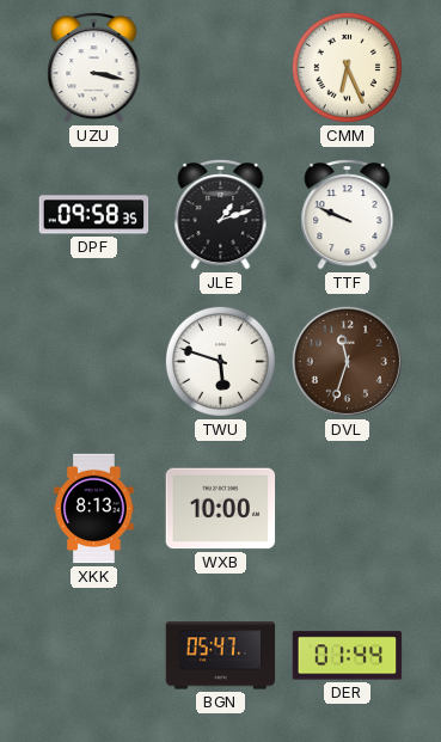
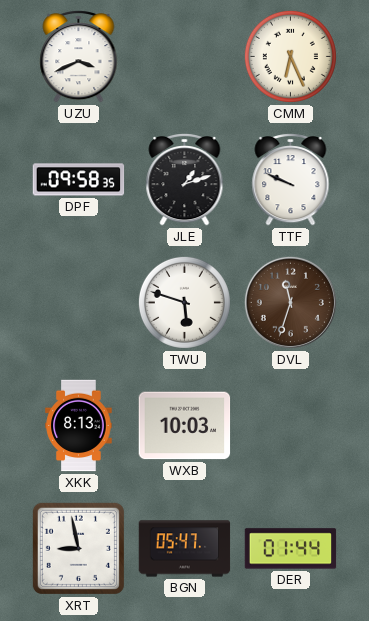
UZU: 3:17 -> 3:41 (79, 57)
WXB: 10:00 -> 10:03 (185, 426)
XRT: none -> 8:58 (78, 548)
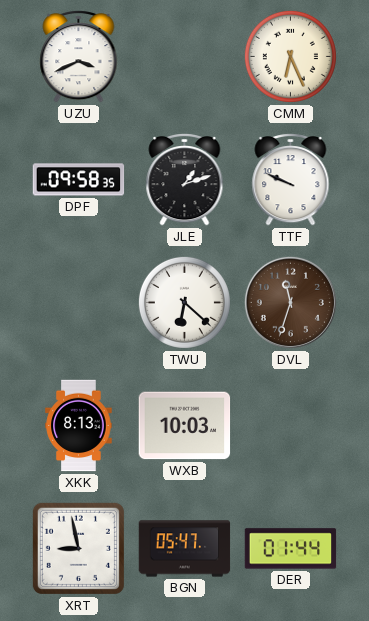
TWU: 5:48 -> 6:22 (184, 302)
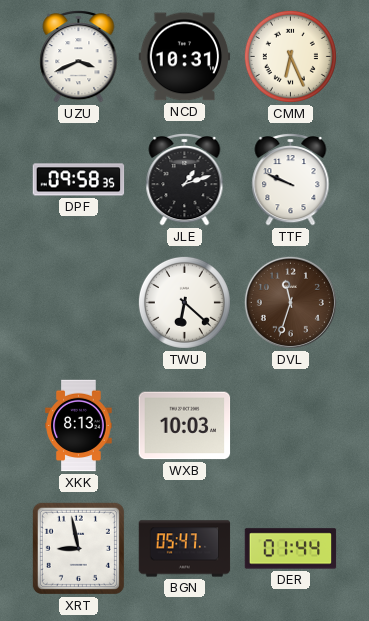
NCD: none -> 10:31 (185, 57)
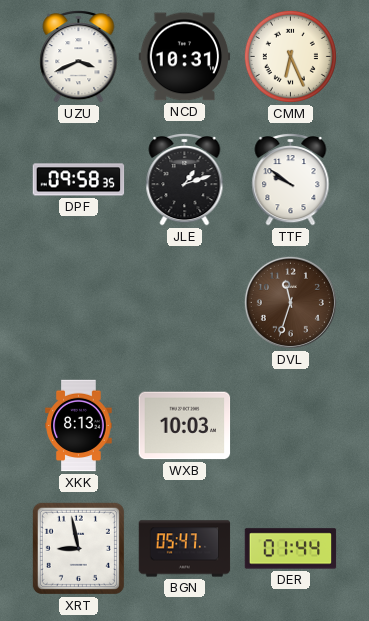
TTF: 9:49 -> 9:51 (291, 180)
TWU: 6:22 -> none (184, 302)
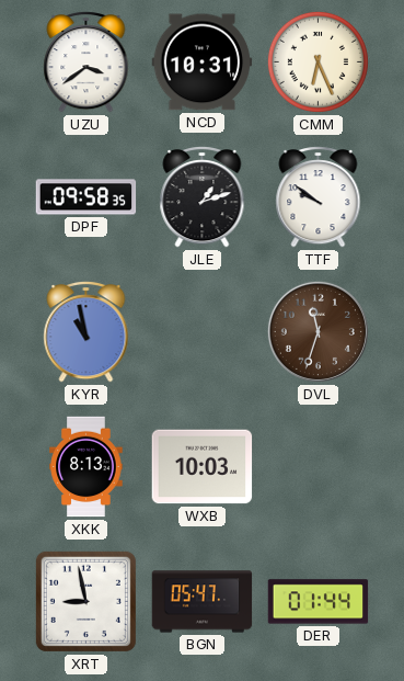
UZU: 3:41 -> 3:39 (86, 63)
KYR: none -> 10:58 (86, 332)
